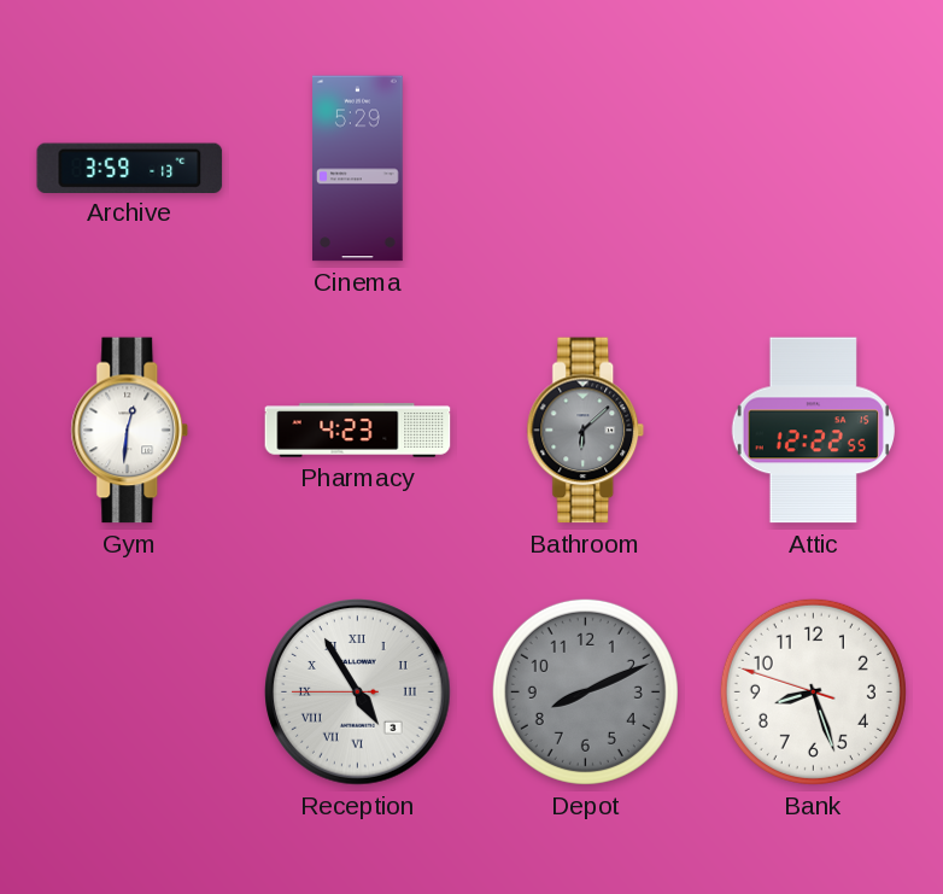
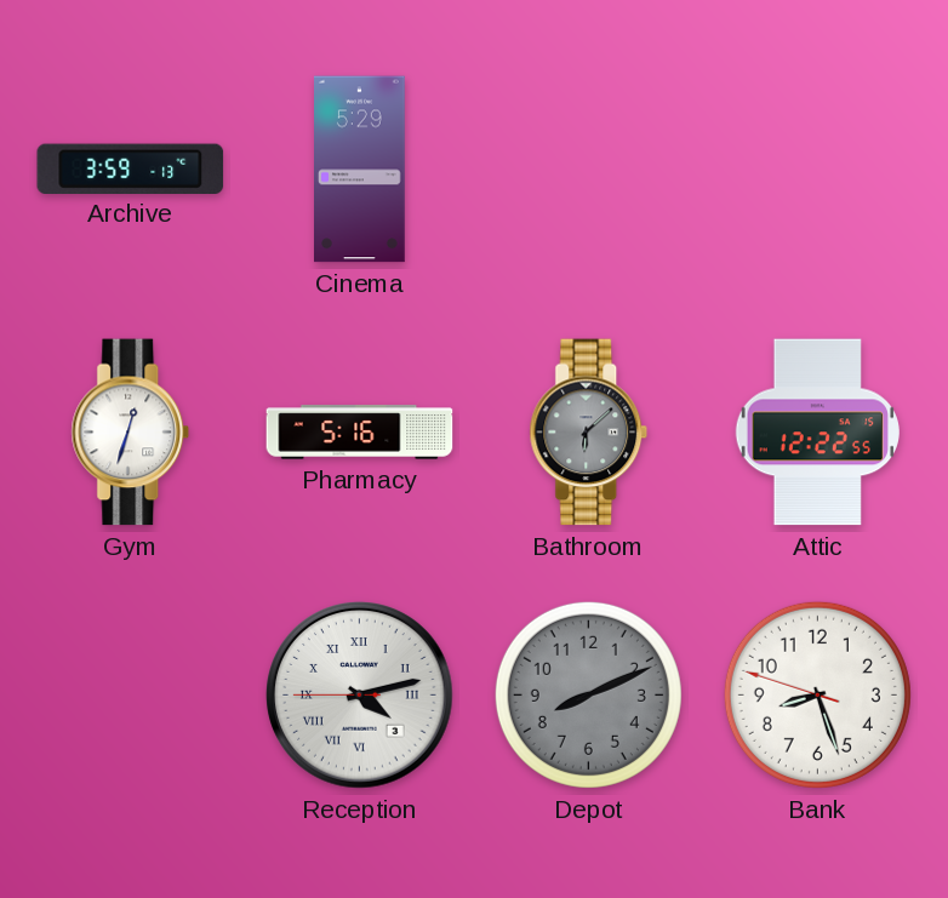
Gym: 12:31 -> 12:33 (131, 433)
Pharmacy: 4:23 -> 5:16 (360, 433)
Reception: 4:54 -> 4:12 (360, 696)
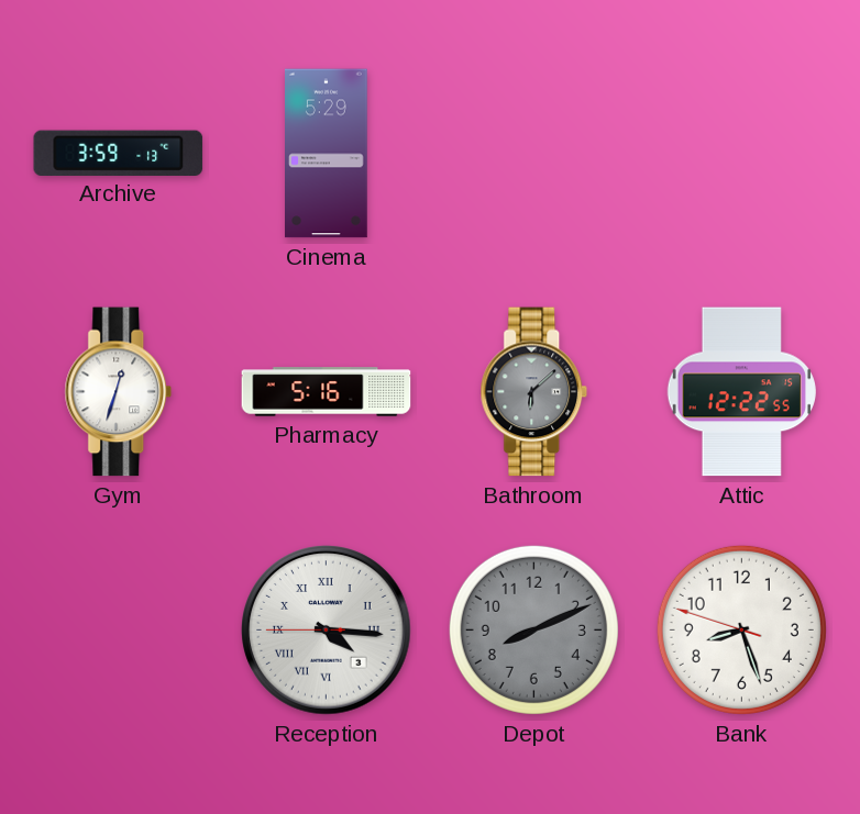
Reception: 4:12 -> 4:15 (327, 631)
